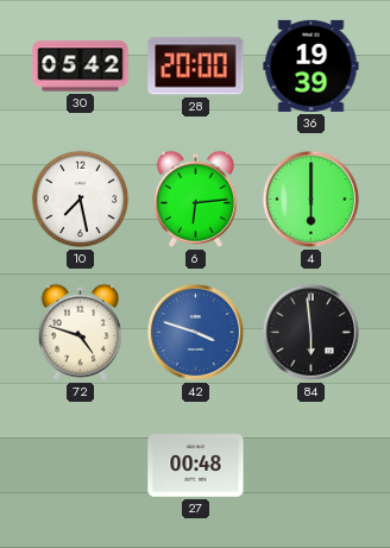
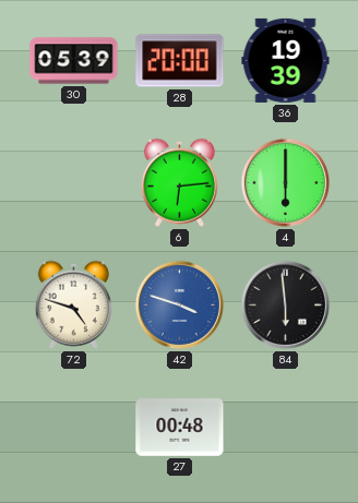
30: 05:42 -> 05:39 (74, 61)
10: 7:28 -> none (81, 200)
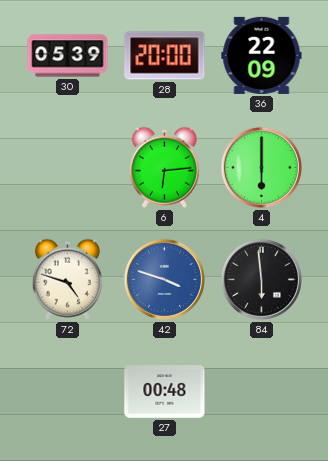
36: 19:39 -> 22:09 (262, 55)
